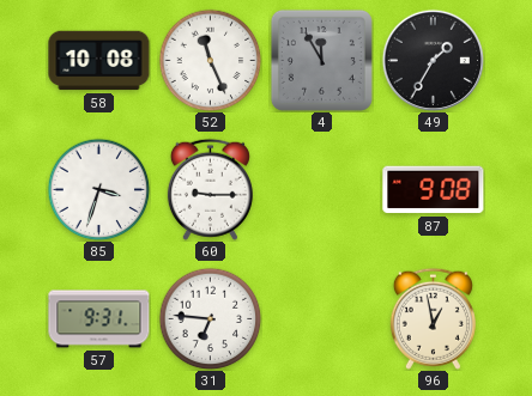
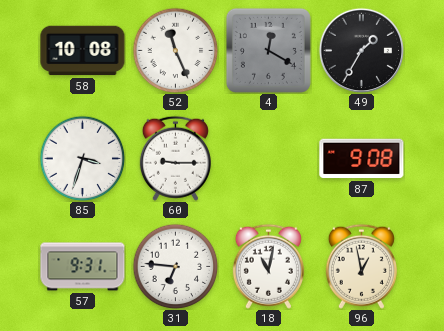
4: 11:55 -> 12:20 (268, 50)
18: none -> 11:02 (268, 266)
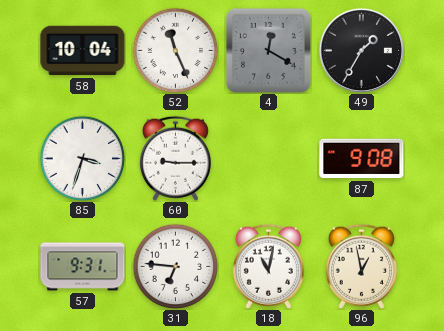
58: 10:08 -> 10:04 (83, 51)
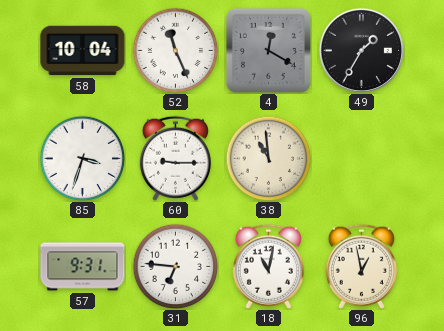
38: none -> 10:59 (268, 158)
87: 9:08 -> none (362, 159)
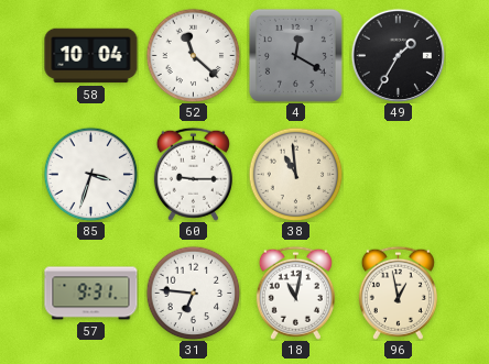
52: 11:26 -> 11:22 (193, 55)
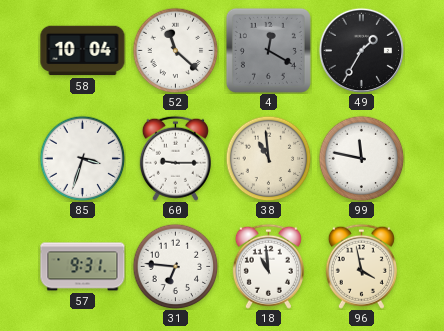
99: none -> 11:47 (361, 158)
18: 11:02 -> 10:59 (268, 266)
96: 12:58 -> 3:58 (361, 266)
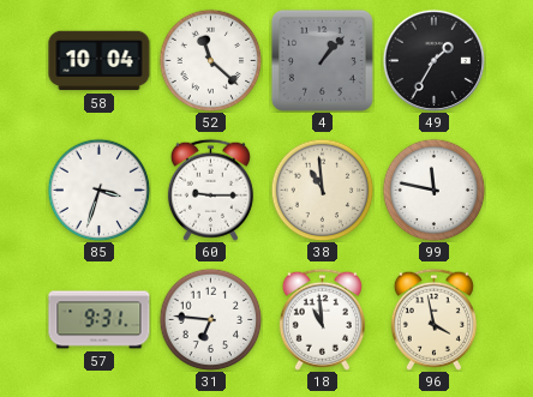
4: 12:20 -> 1:07 (322, 60)
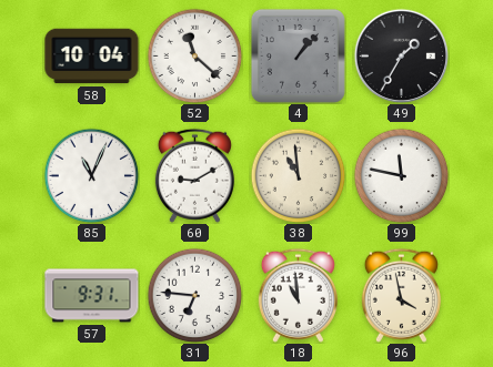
85: 3:33 -> 11:04 (91, 175)
60: 9:15 -> 9:10 (194, 175)
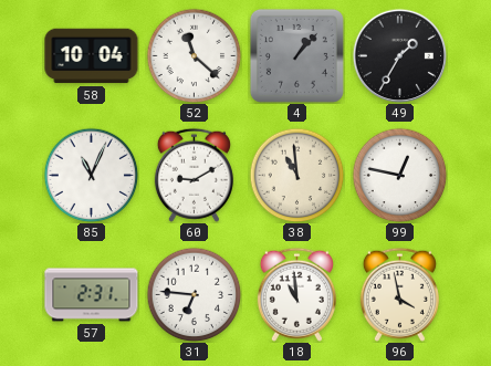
99: 11:47 -> 12:47 (399, 175)
57: 9:31 -> 2:31 (92, 295)
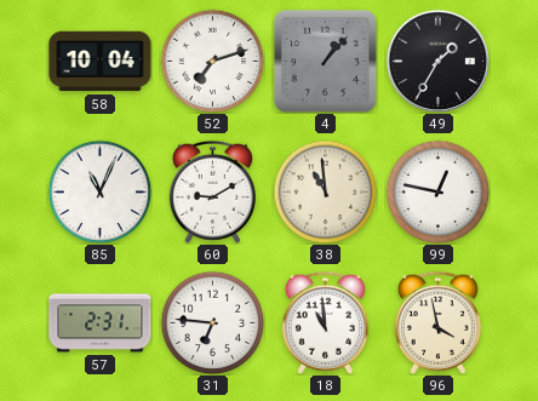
52: 11:22 -> 7:12 (212, 61)
